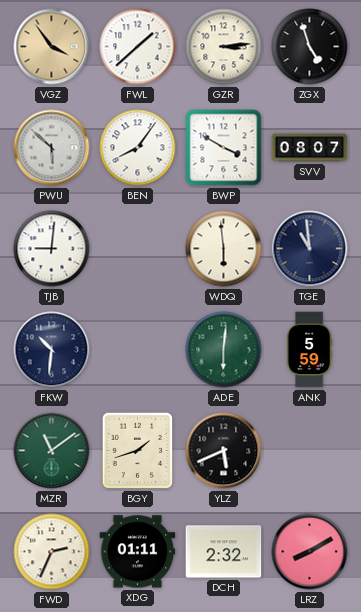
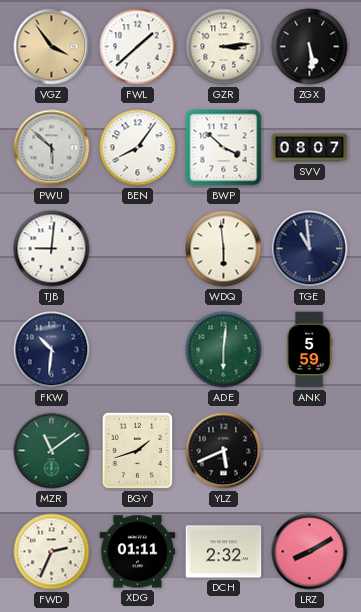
ZGX: 4:57 -> 5:29 (310, 47)
BWP: 3:50 -> 3:52 (224, 148)
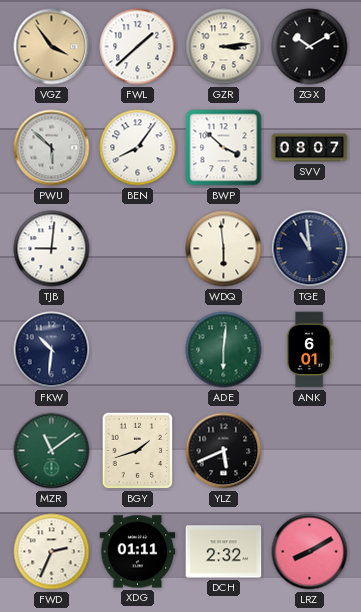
ZGX: 5:29 -> 10:10 (310, 47)
ANK: 5:59 -> 6:01 (309, 350)
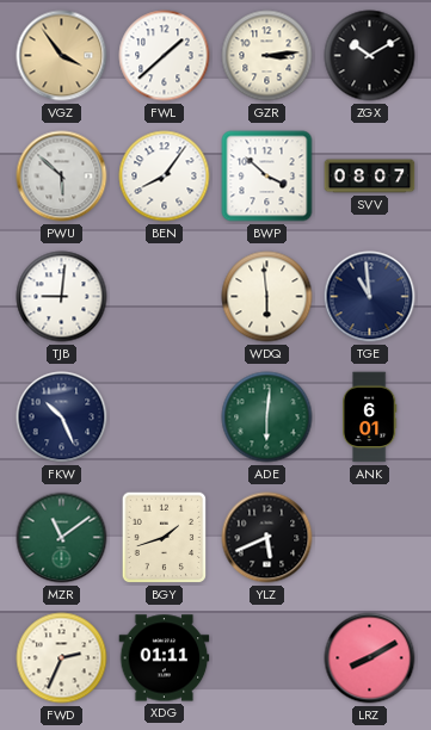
FKW: 10:31 -> 10:26 (62, 417)
DCH: 2:32 -> none (224, 552)
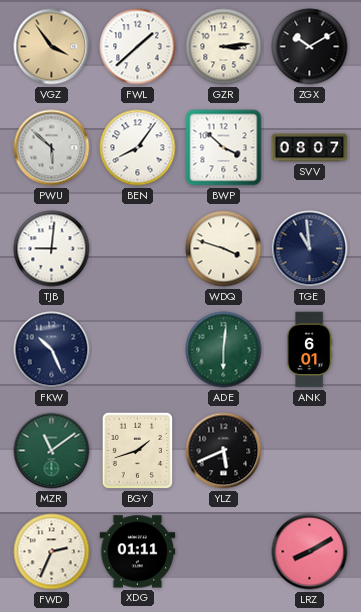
WDQ: 5:59 -> 3:48 (224, 249)
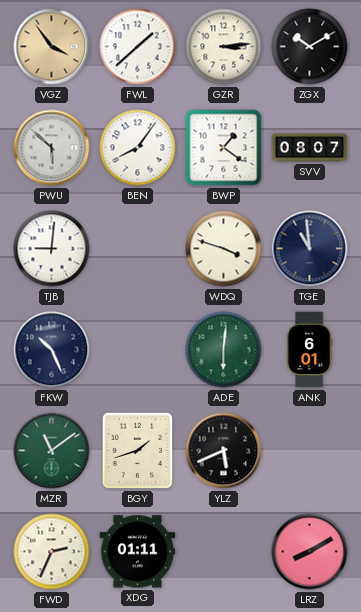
BWP: 3:52 -> 1:21 (224, 148)
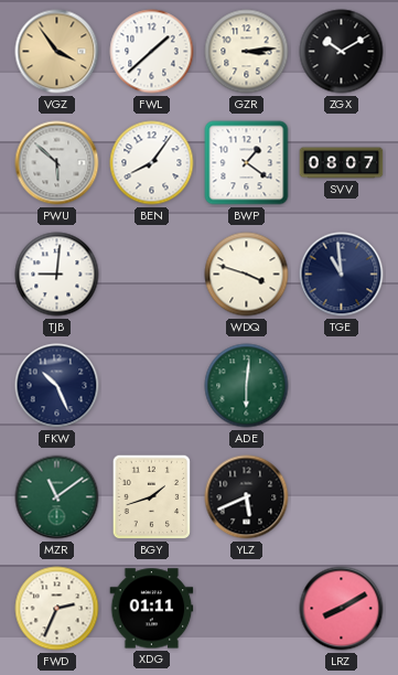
ANK: 6:01 -> none (309, 350)
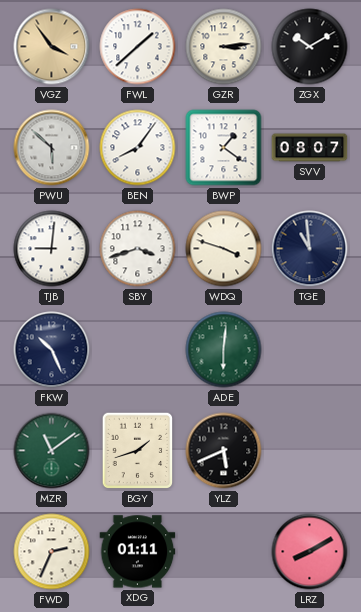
SBY: none -> 3:42 (138, 249)
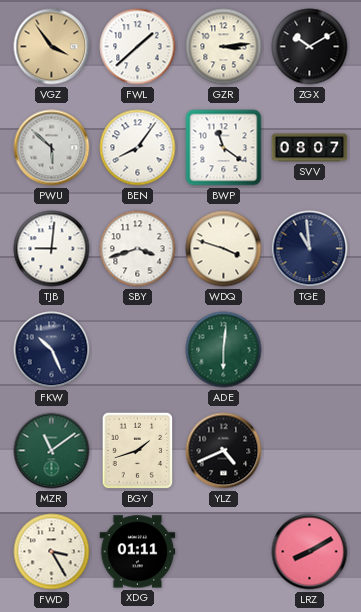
BWP: 1:21 -> 11:21 (224, 148)
YLZ: 5:41 -> 4:41 (224, 451)
FWD: 2:34 -> 3:25 (52, 552)
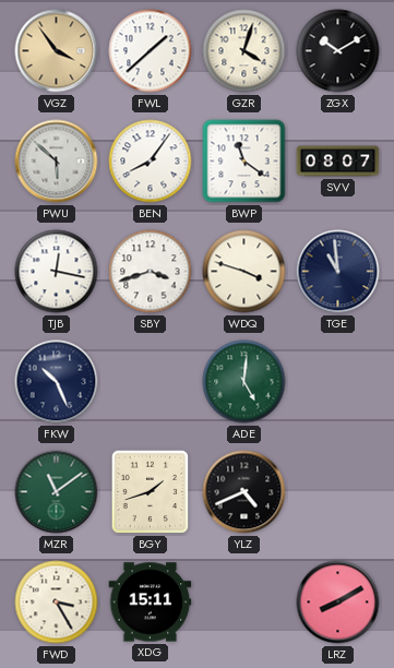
GZR: 3:14 -> 4:03 (244, 51)
TJB: 9:01 -> 12:17 (57, 272)
ADE: 6:01 -> 5:01 (244, 382)
XDG: 01:11 -> 15:11 (151, 603)
